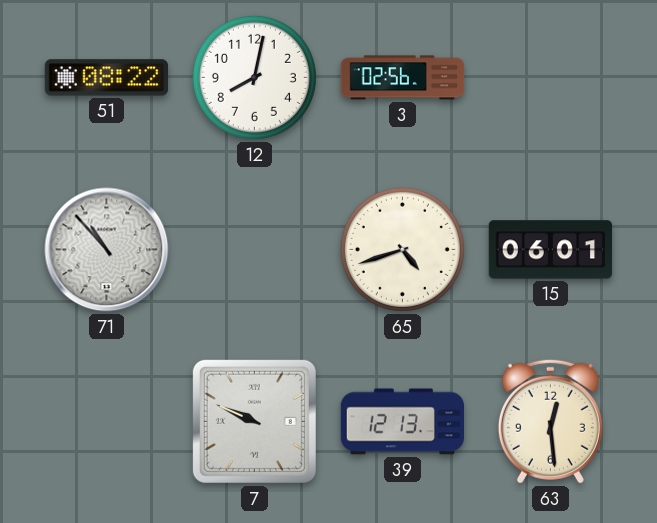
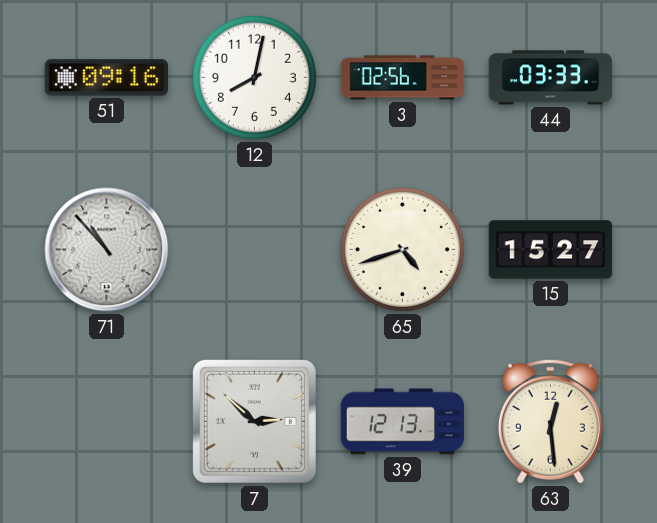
51: 08:22 -> 09:16 (107, 78)
44: none -> 03:33 (550, 78)
15: 06:01 -> 15:27 (551, 250)
7: 9:49 -> 2:52 (254, 421)
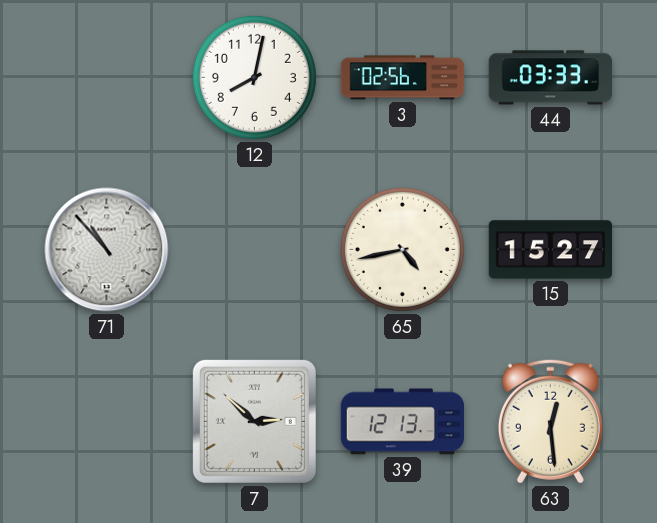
51: 09:16 -> none (107, 78)
65: 4:42 -> 4:43 (402, 249)
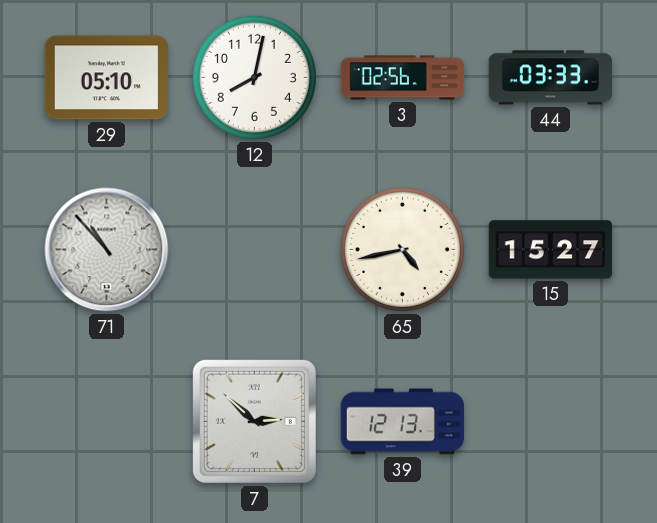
29: none -> 05:10 (106, 78)
63: 12:29 -> none (550, 421)
